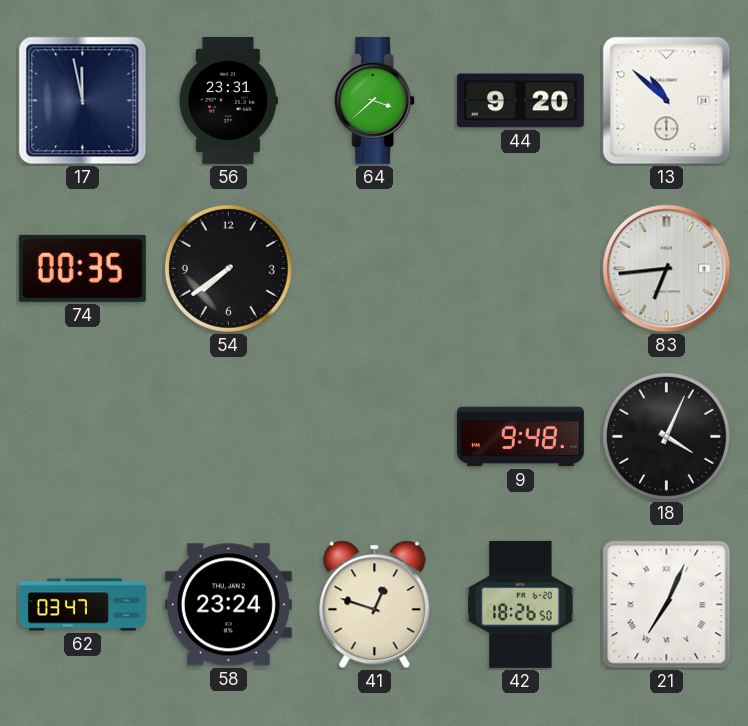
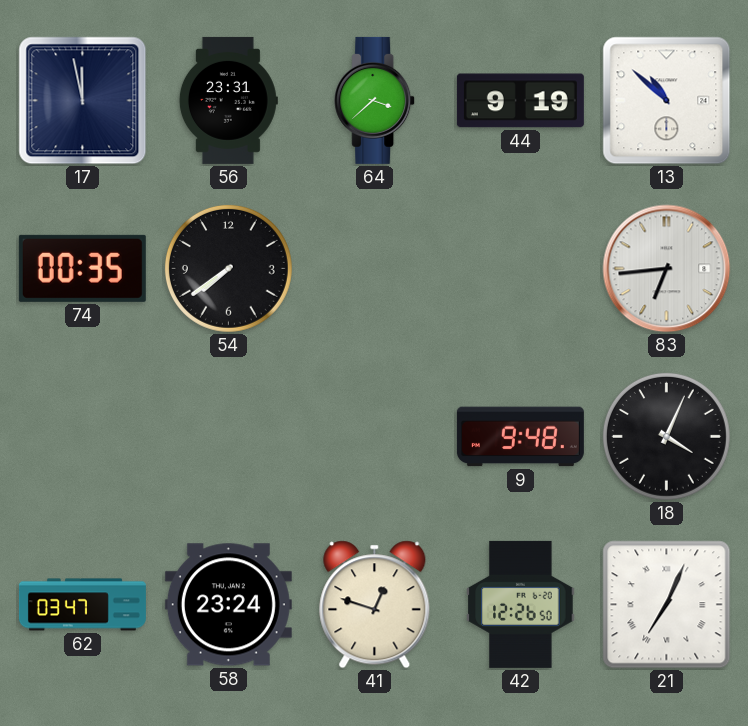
44: 9:20 -> 9:19 (520, 101)
42: 18:26 -> 12:26 (521, 604)
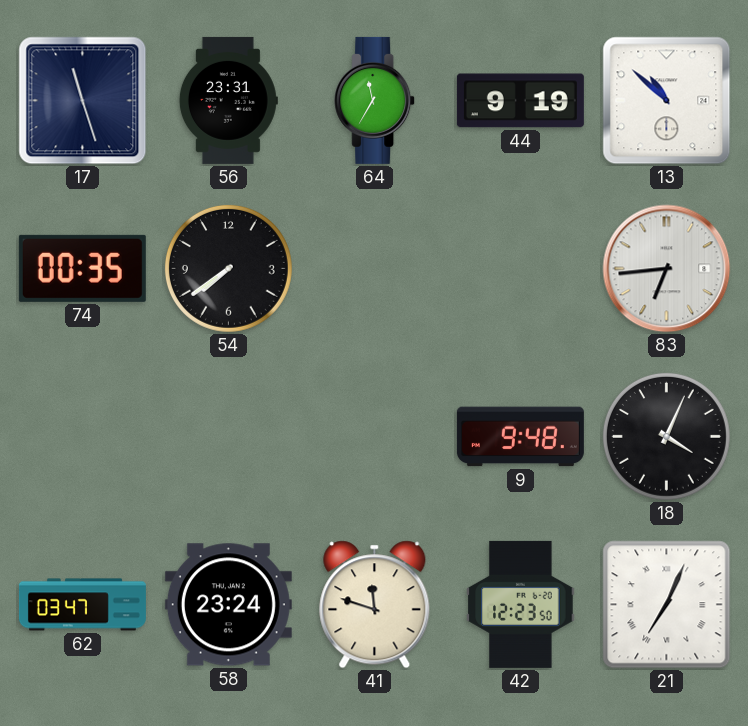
17: 11:58 -> 11:27 (83, 101)
64: 3:38 -> 11:35 (375, 100)
41: 12:48 -> 11:48 (375, 605)
42: 12:26 -> 12:23 (521, 604)
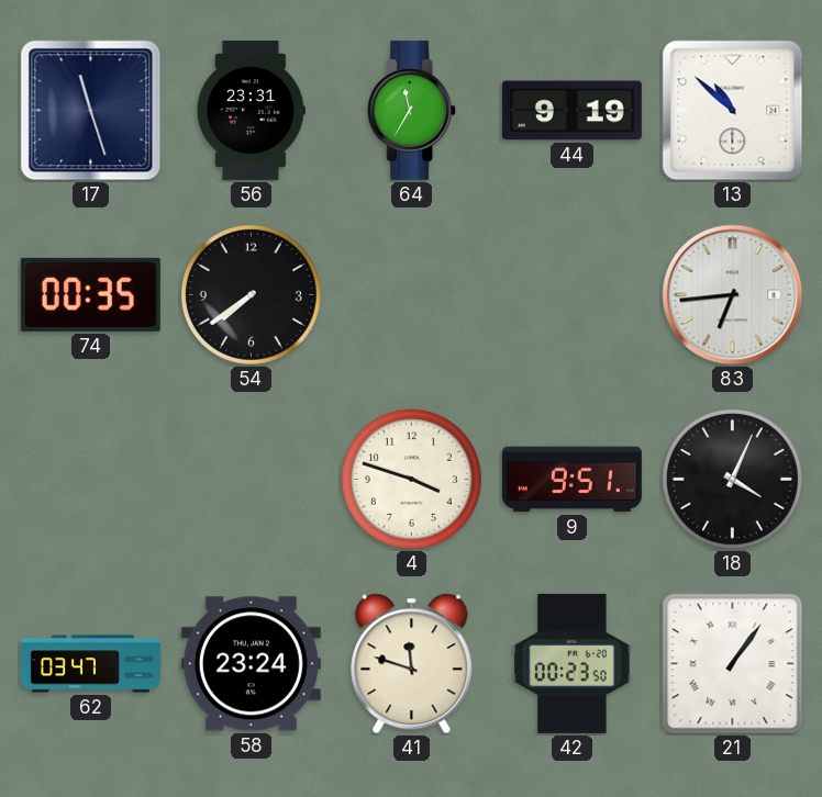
4: none -> 3:48 (411, 479)
9: 9:48 -> 9:51 (571, 480)
42: 12:23 -> 00:23 (573, 663)
21: 7:04 -> 1:06 (733, 664)
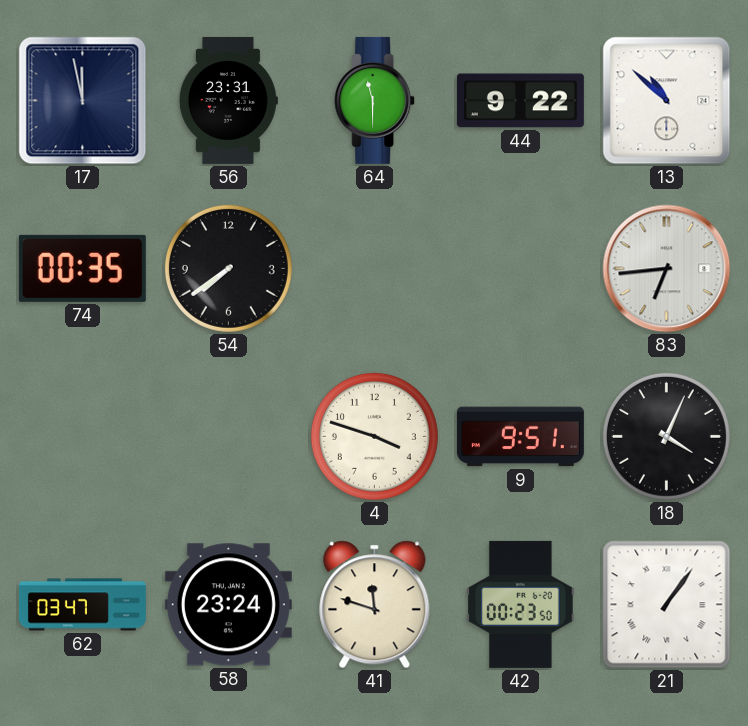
17: 11:27 -> 11:58 (83, 101)
64: 11:35 -> 11:30 (375, 100)
44: 9:19 -> 9:22 (520, 101)
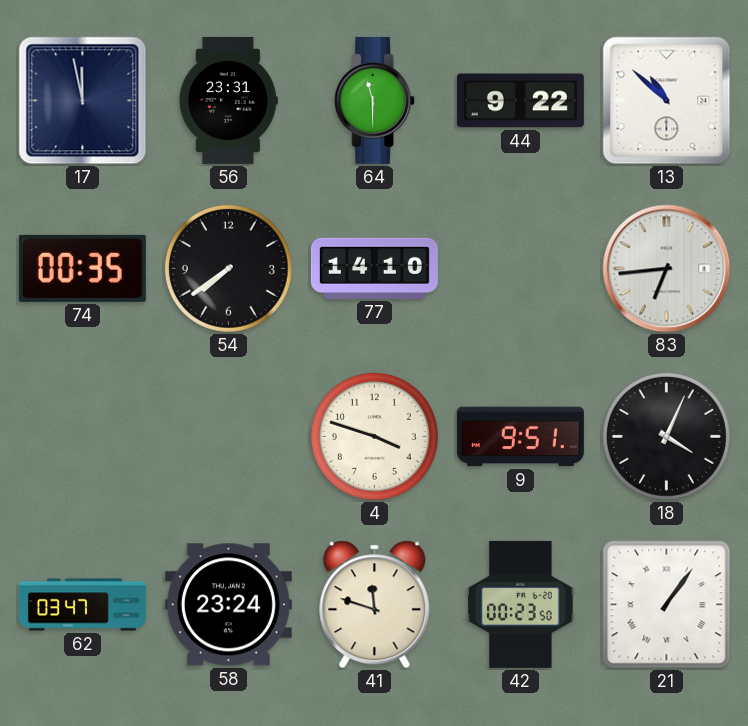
77: none -> 14:10 (374, 268)
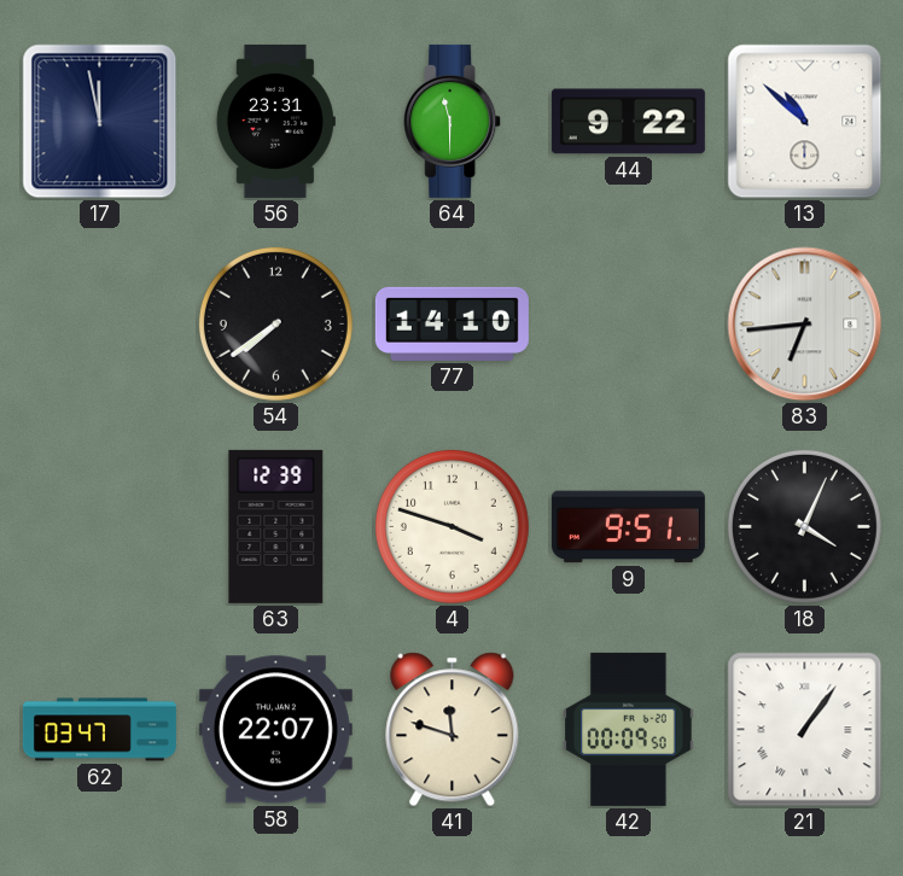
74: 00:35 -> none (82, 268)
63: none -> 12:39 (276, 526)
58: 23:24 -> 22:07 (275, 730)
42: 00:23 -> 00:09 (629, 729)
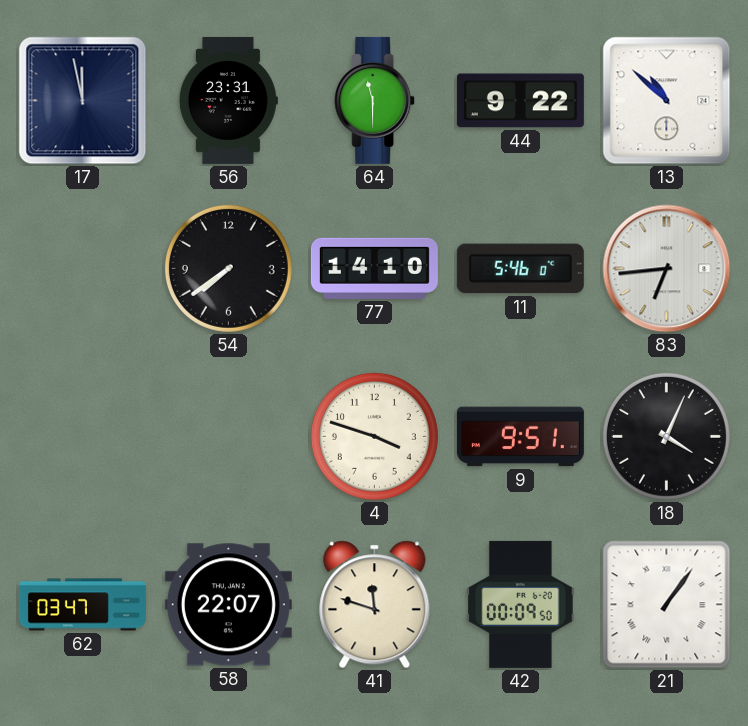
11: none -> 5:46 (520, 269)
63: 12:39 -> none (276, 526)
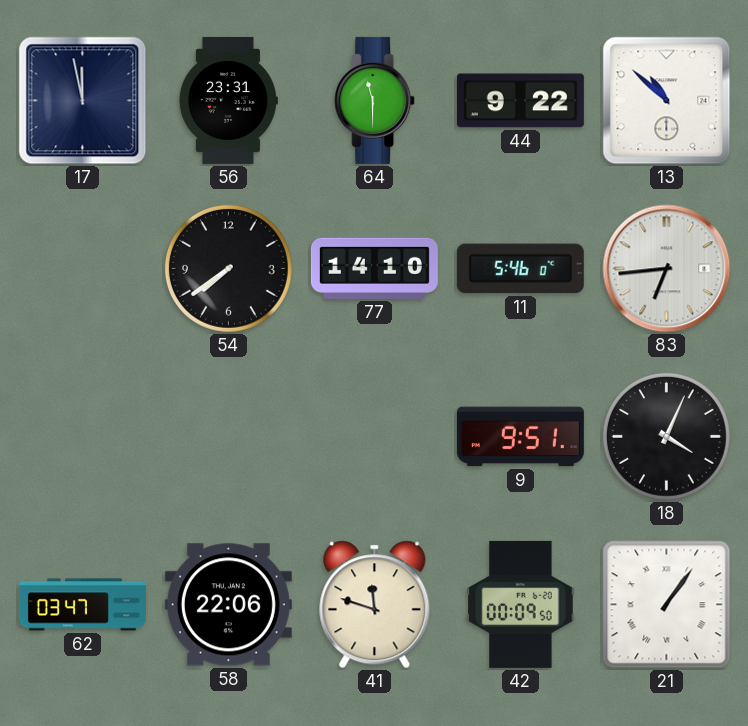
4: 3:48 -> none (374, 436)
58: 22:07 -> 22:06 (228, 605)
